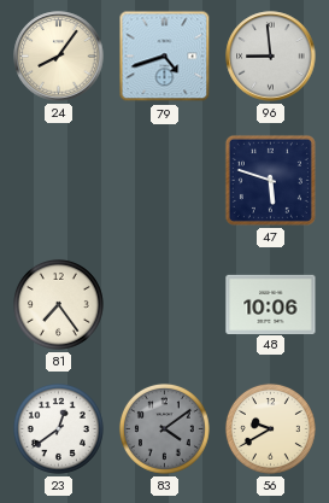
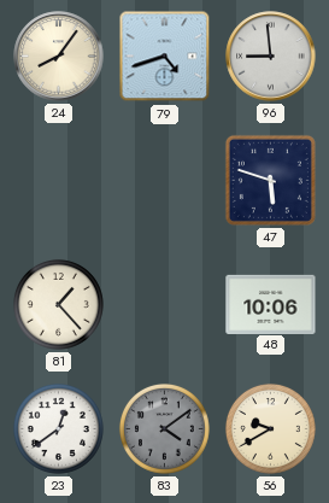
81: 7:24 -> 1:23 (58, 304)
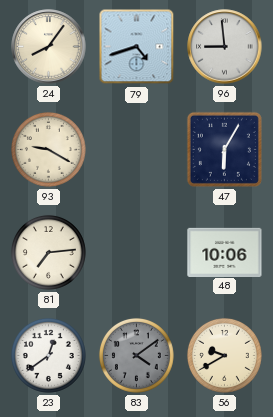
93: none -> 9:20 (48, 149)
47: 5:48 -> 6:05 (224, 149)
81: 1:23 -> 7:14 (48, 252)
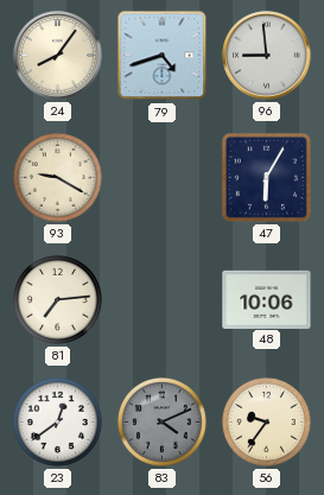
83: 4:09 -> 4:11 (161, 421)
56: 9:40 -> 9:36 (266, 421)
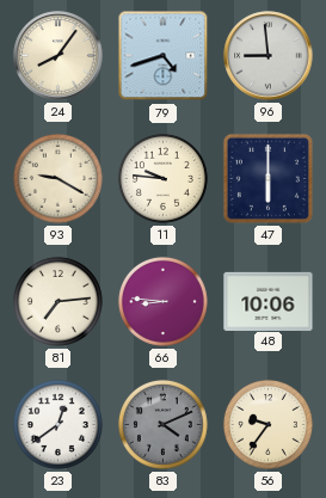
11: none -> 9:46 (162, 178)
47: 6:05 -> 6:00 (267, 178)
66: none -> 8:46 (162, 301)
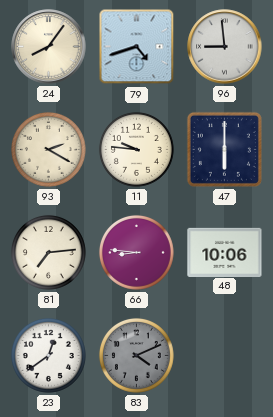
93: 9:20 -> 2:20 (48, 149)
56: 9:36 -> none (267, 424)
